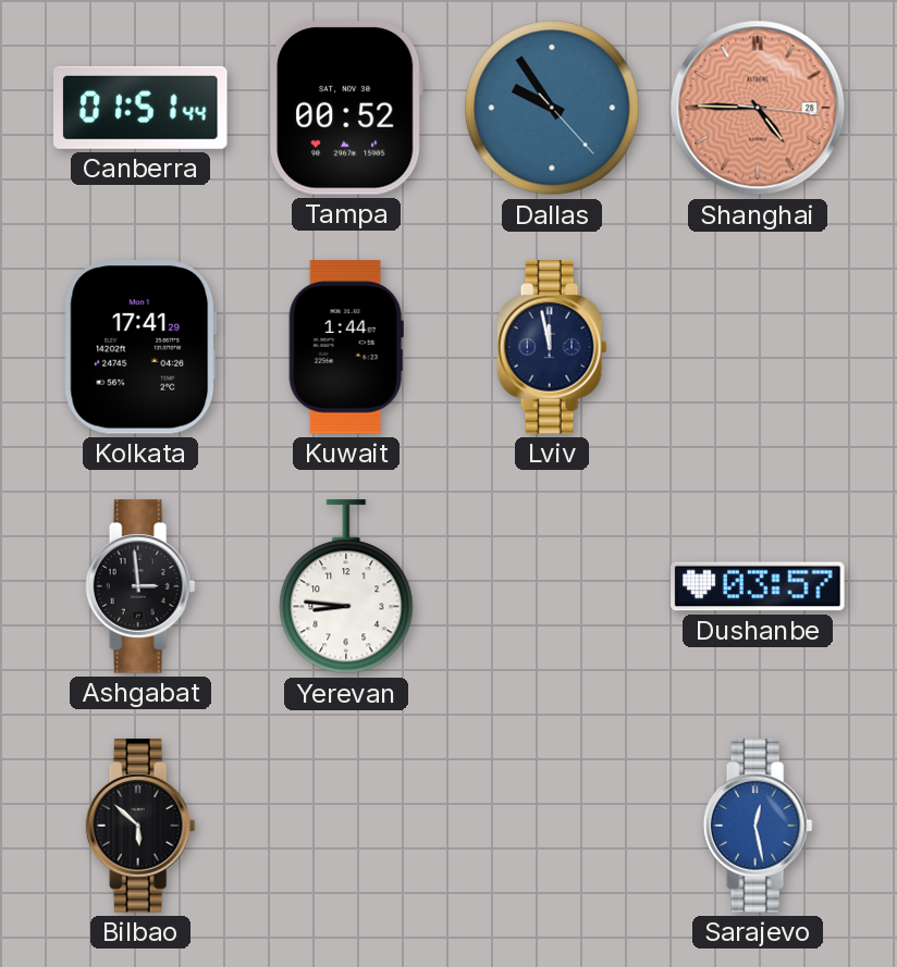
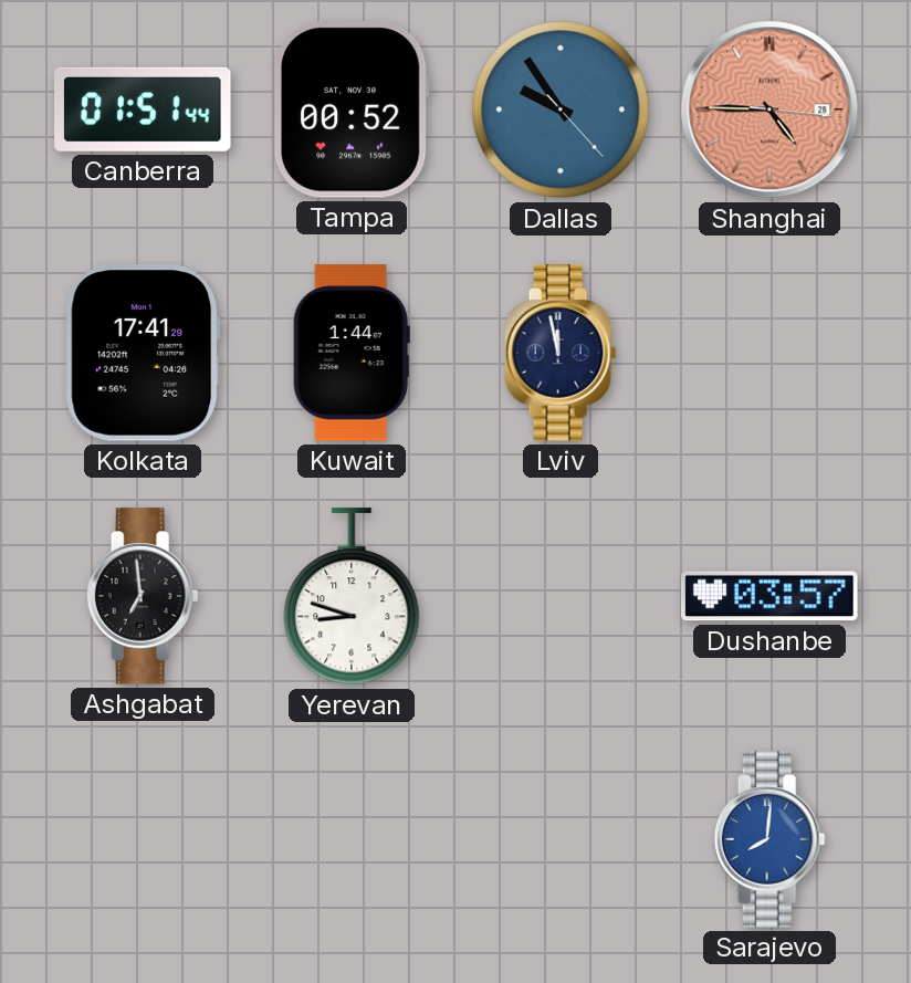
Ashgabat: 2:59 -> 6:59 (143, 596)
Yerevan: 8:46 -> 8:48 (352, 597)
Bilbao: 5:52 -> none (140, 826)
Sarajevo: 12:28 -> 8:01 (769, 839)
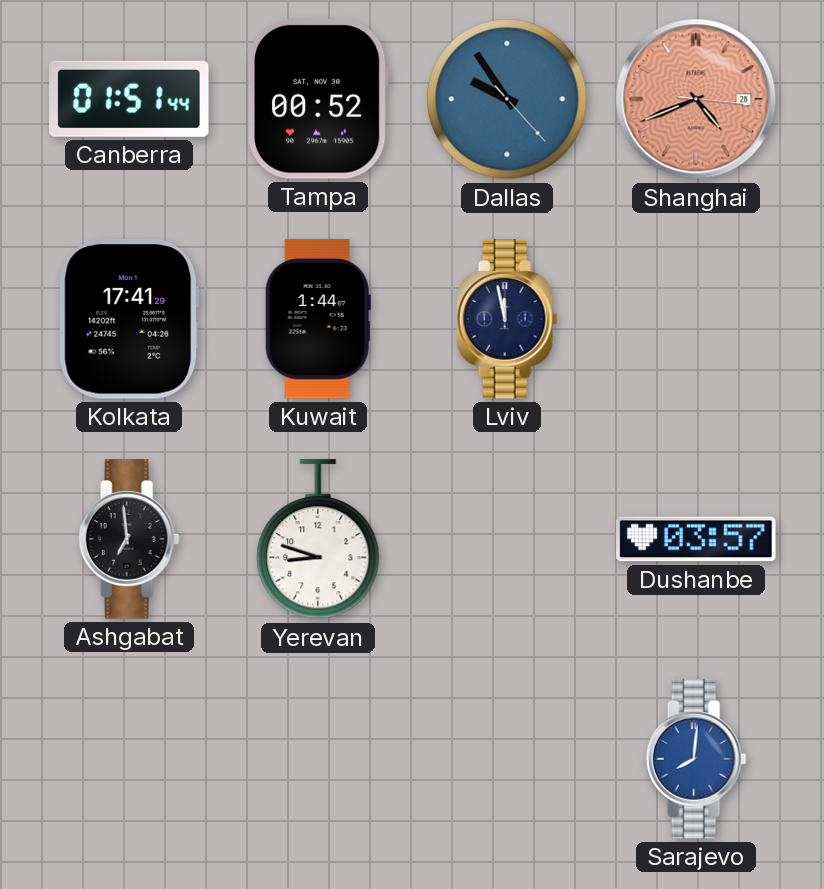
Shanghai: 4:45 -> 4:41 (696, 99)
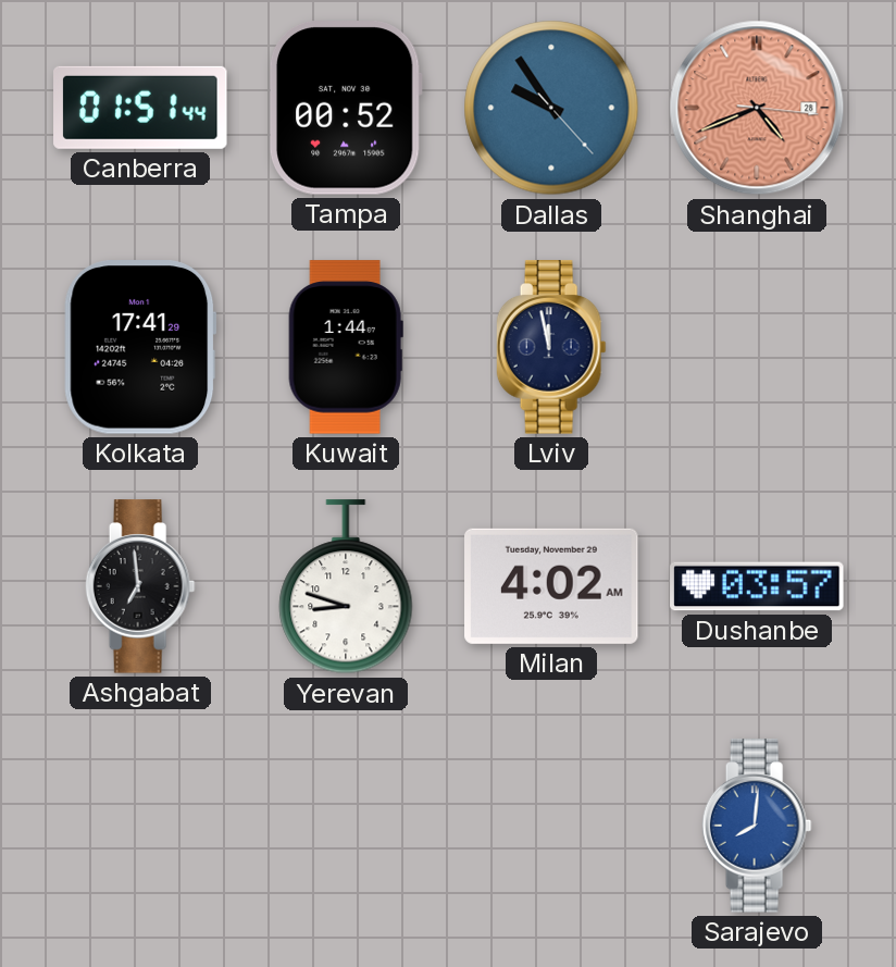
Milan: none -> 4:02 (551, 586)
